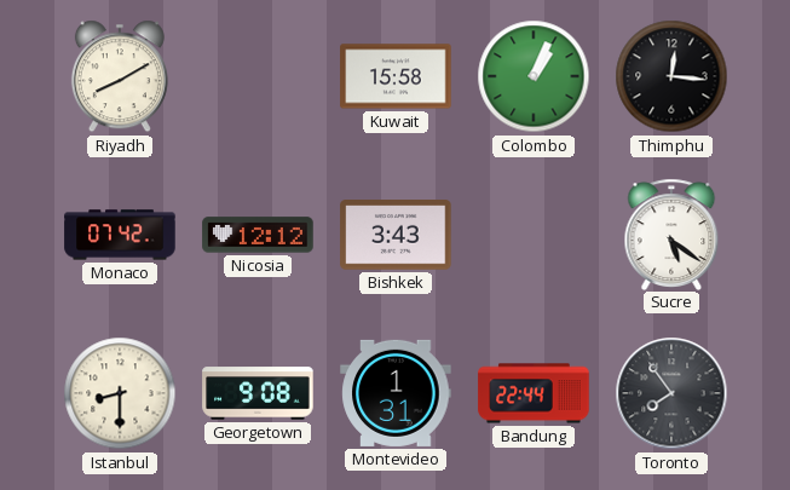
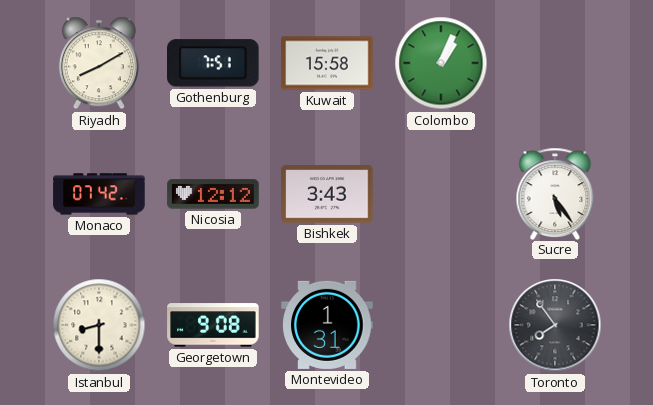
Gothenburg: none -> 7:51 (214, 63)
Thimphu: 12:16 -> none (671, 76)
Sucre: 5:21 -> 5:24 (555, 193)
Bandung: 22:44 -> none (534, 393)
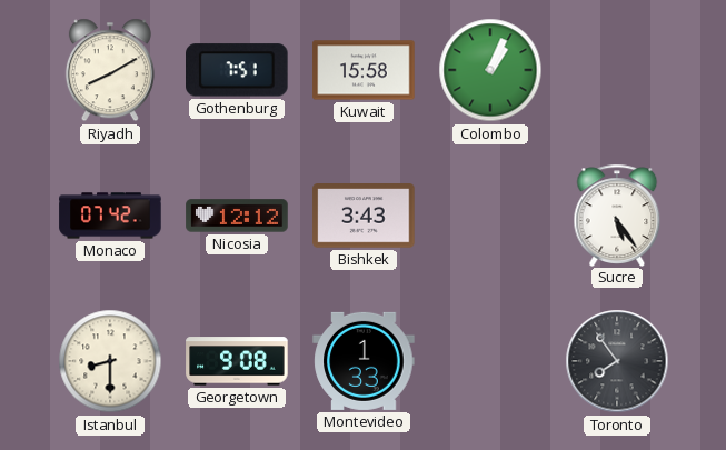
Montevideo: 1:31 -> 1:33 (364, 361)
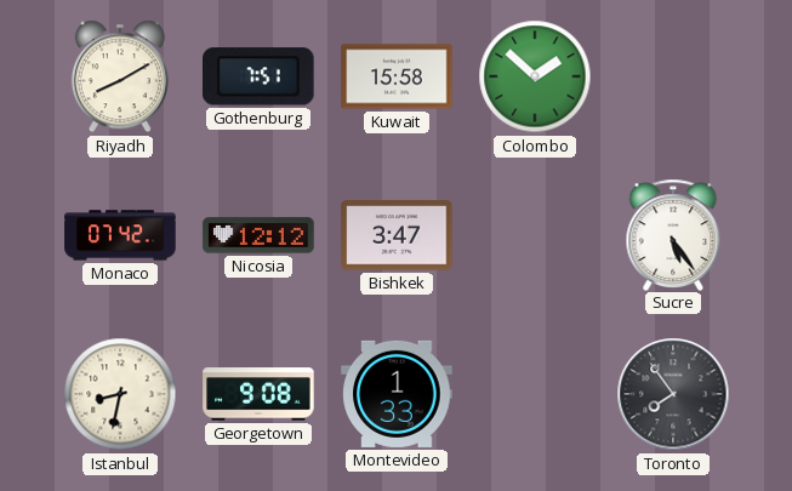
Colombo: 1:04 -> 1:52 (535, 76)
Bishkek: 3:43 -> 3:47 (397, 235)
Istanbul: 8:30 -> 8:32 (120, 394)
